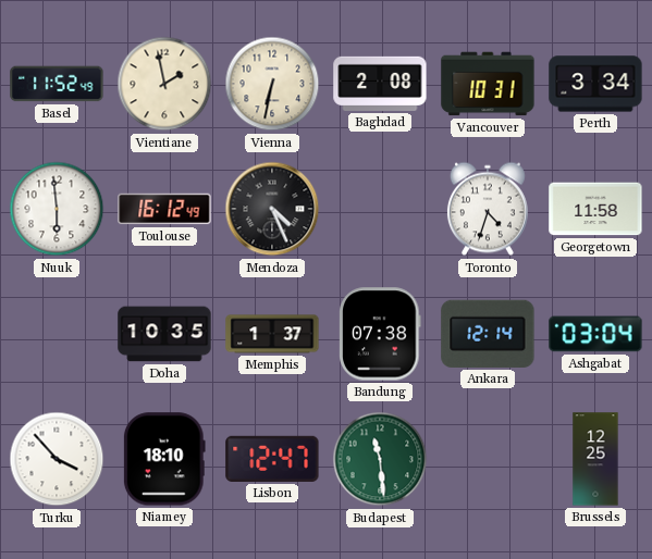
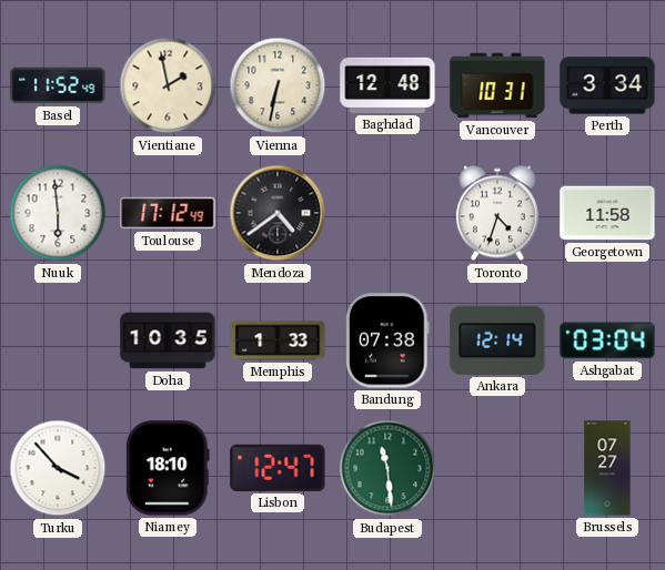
Baghdad: 2:08 -> 12:48 (387, 85)
Toulouse: 16:12 -> 17:12 (168, 213)
Mendoza: 4:26 -> 4:39 (278, 213)
Memphis: 1:37 -> 1:33 (278, 340)
Brussels: 12:25 -> 07:27 (607, 468)
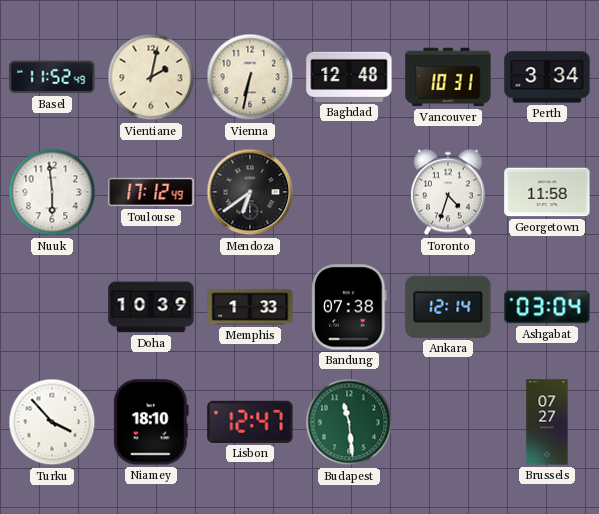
Vientiane: 1:58 -> 2:02 (151, 77)
Mendoza: 4:39 -> 6:39 (250, 192)
Doha: 10:35 -> 10:39 (151, 307)
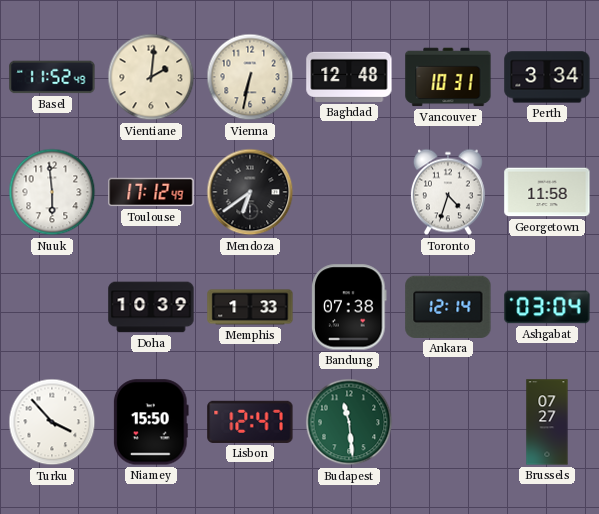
Vientiane: 2:02 -> 2:01 (151, 77)
Niamey: 18:10 -> 15:50 (151, 422)
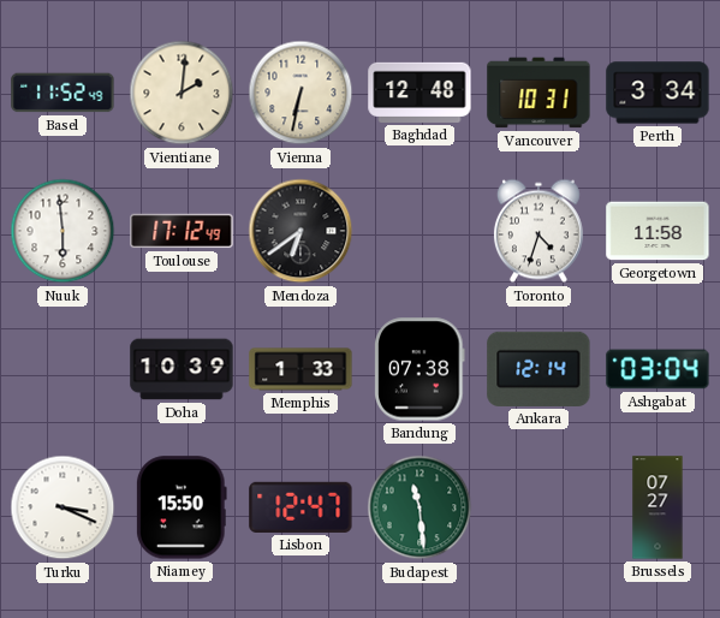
Turku: 3:53 -> 3:19 (63, 507)
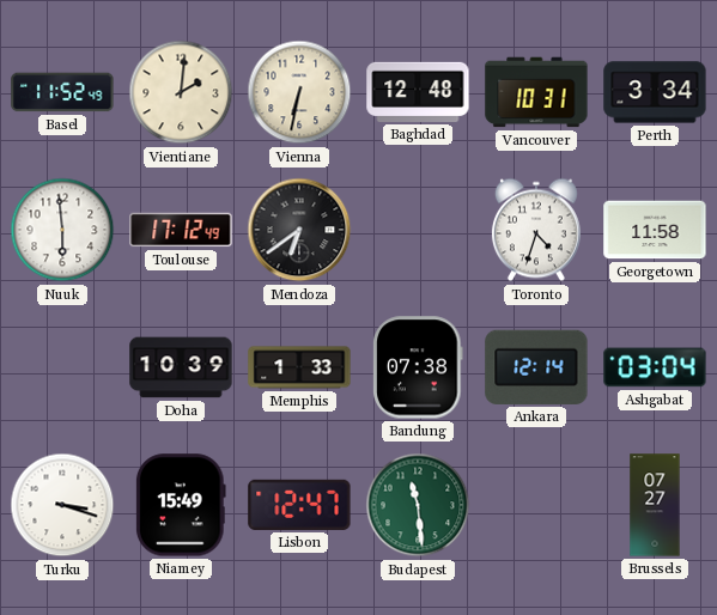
Turku: 3:19 -> 3:18 (62, 505)
Niamey: 15:50 -> 15:49 (181, 505)
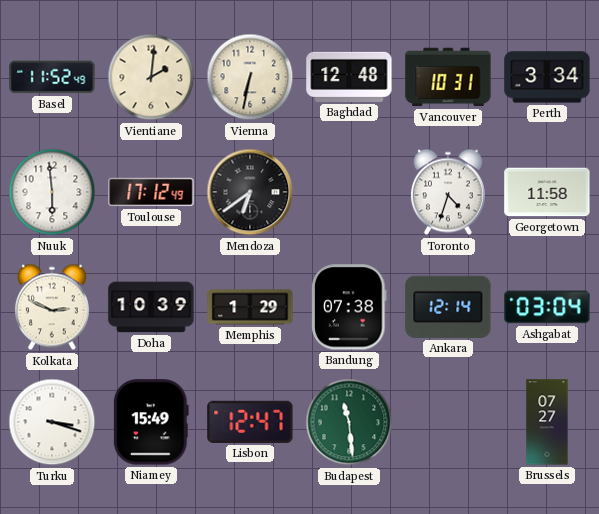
Kolkata: none -> 2:49 (52, 307)
Memphis: 1:33 -> 1:29 (250, 307)
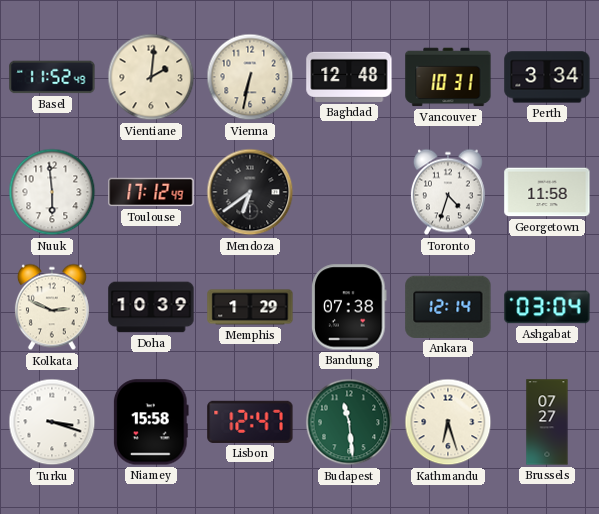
Niamey: 15:49 -> 15:58 (151, 422)
Kathmandu: none -> 6:27 (448, 422)
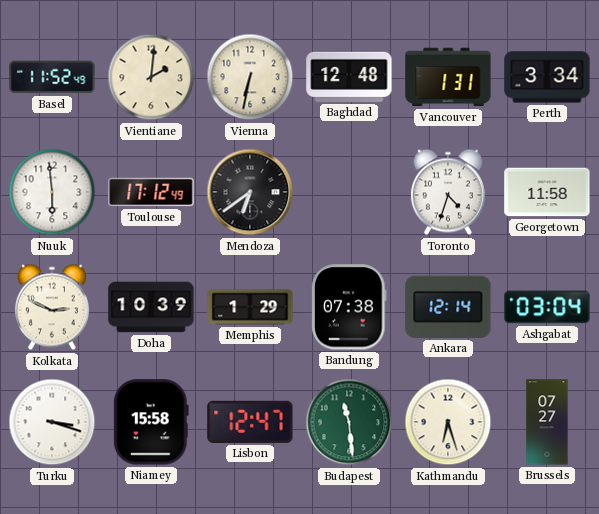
Vancouver: 10:31 -> 1:31 (448, 77)
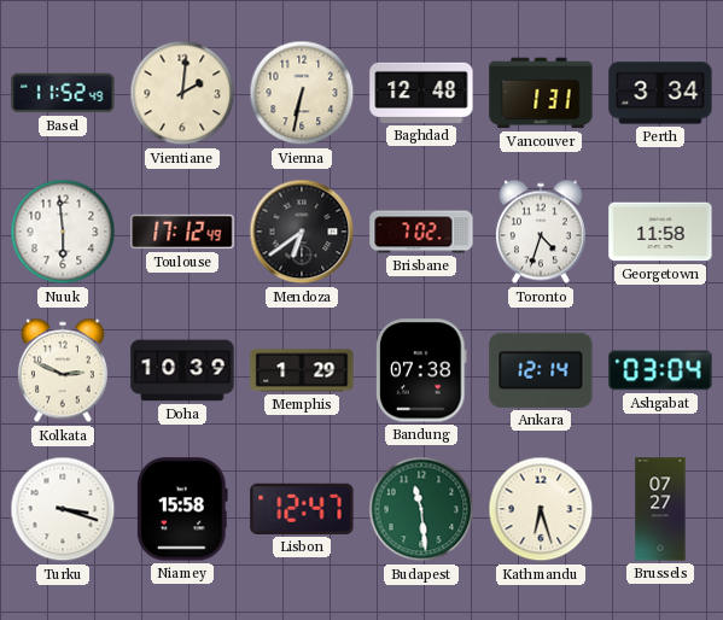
Brisbane: none -> 7:02 (421, 232)
